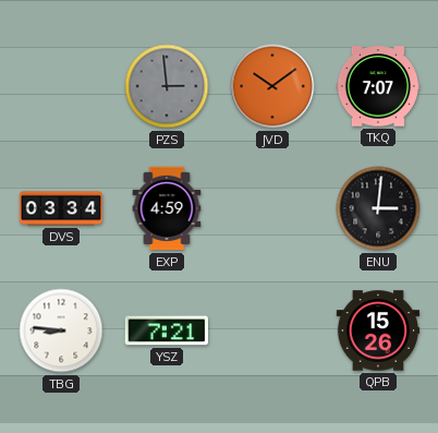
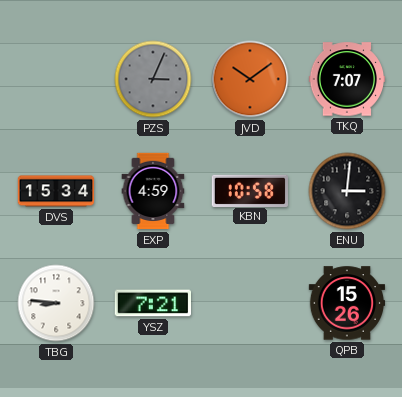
PZS: 2:59 -> 3:04 (153, 79)
DVS: 03:34 -> 15:34 (56, 191)
KBN: none -> 10:58 (250, 190)
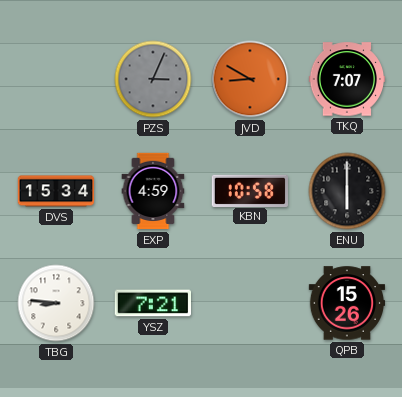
JVD: 10:09 -> 8:50 (250, 79)
ENU: 3:01 -> 6:00 (347, 191)
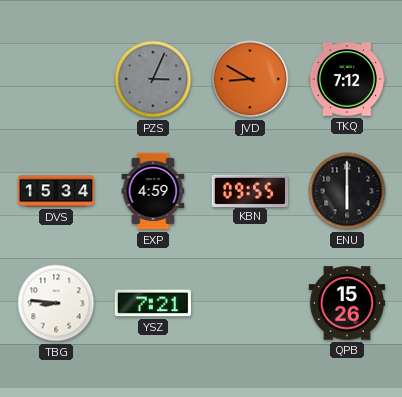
TKQ: 7:07 -> 7:12 (347, 79)
KBN: 10:58 -> 09:55 (250, 190)
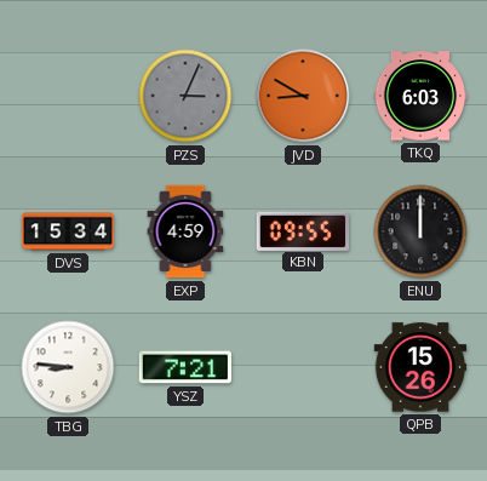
TKQ: 7:12 -> 6:03 (420, 96)
ENU: 6:00 -> 12:00 (420, 231)
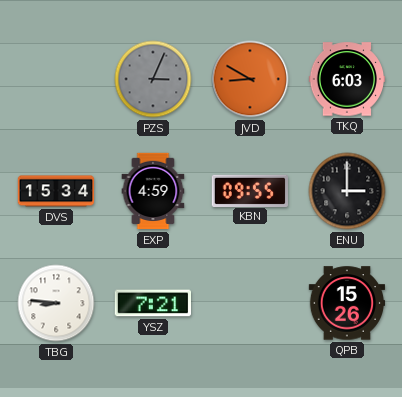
ENU: 12:00 -> 3:00 (347, 191)
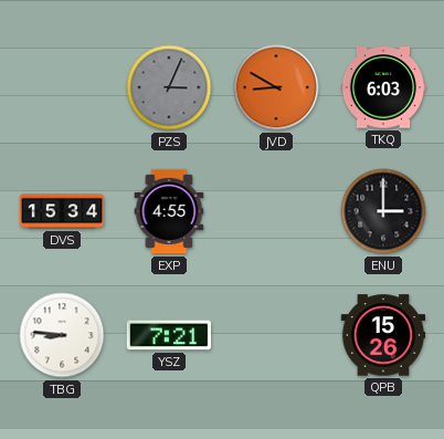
EXP: 4:59 -> 4:55 (169, 211)
KBN: 09:55 -> none (250, 190)
